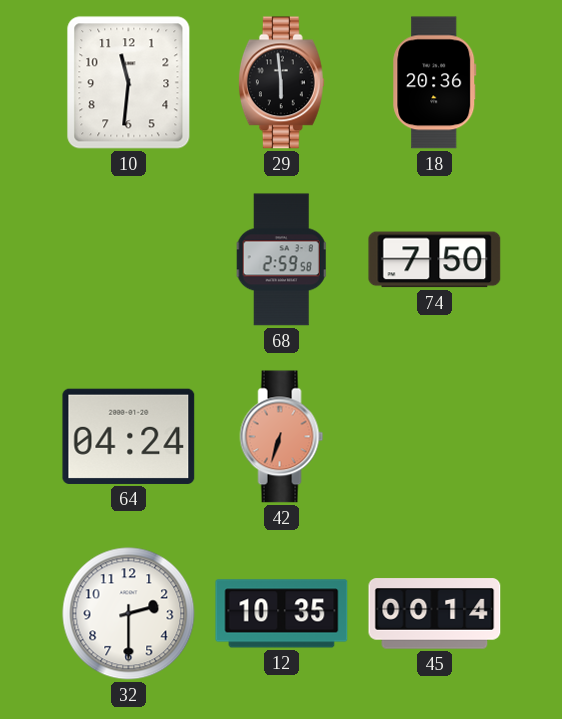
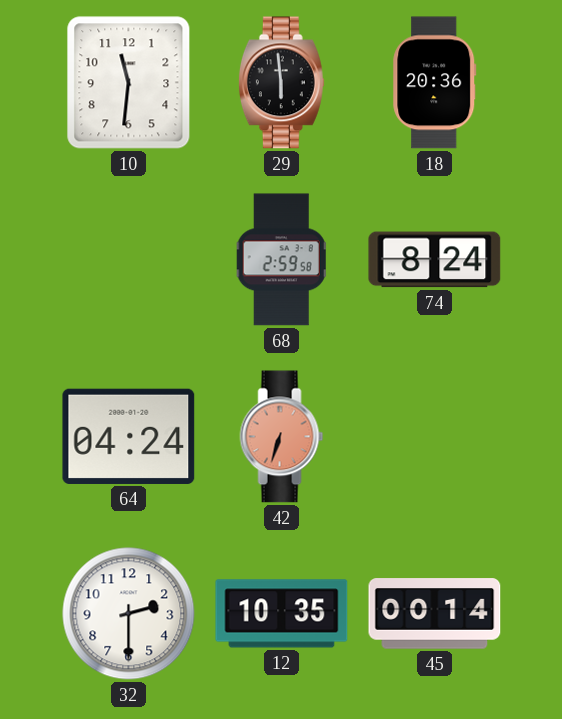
74: 7:50 -> 8:24 (435, 260)
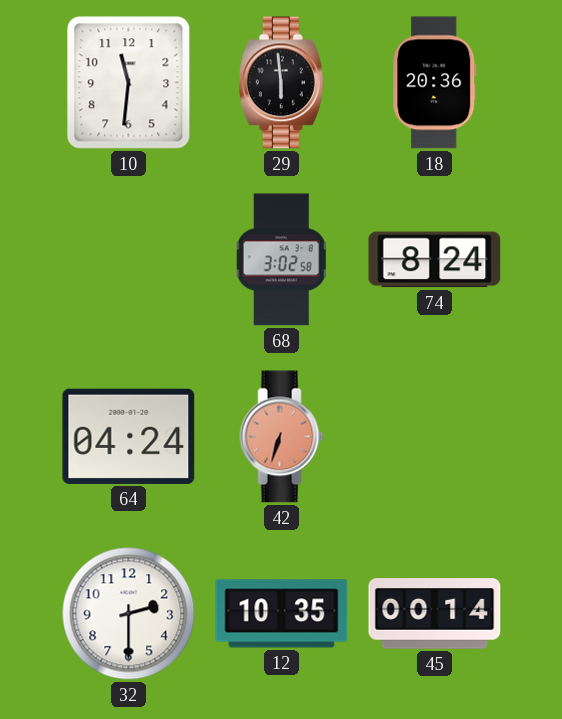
68: 2:59 -> 3:02 (281, 260)
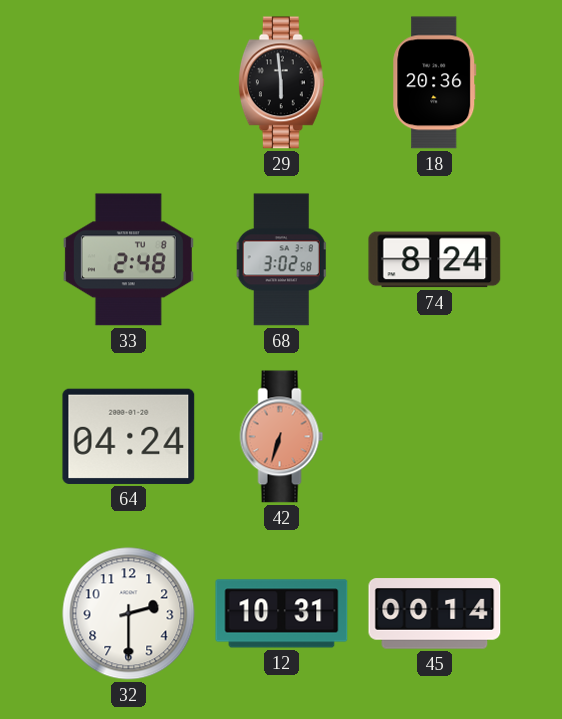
10: 11:31 -> none (129, 83)
33: none -> 2:48 (128, 260)
12: 10:35 -> 10:31 (282, 614)
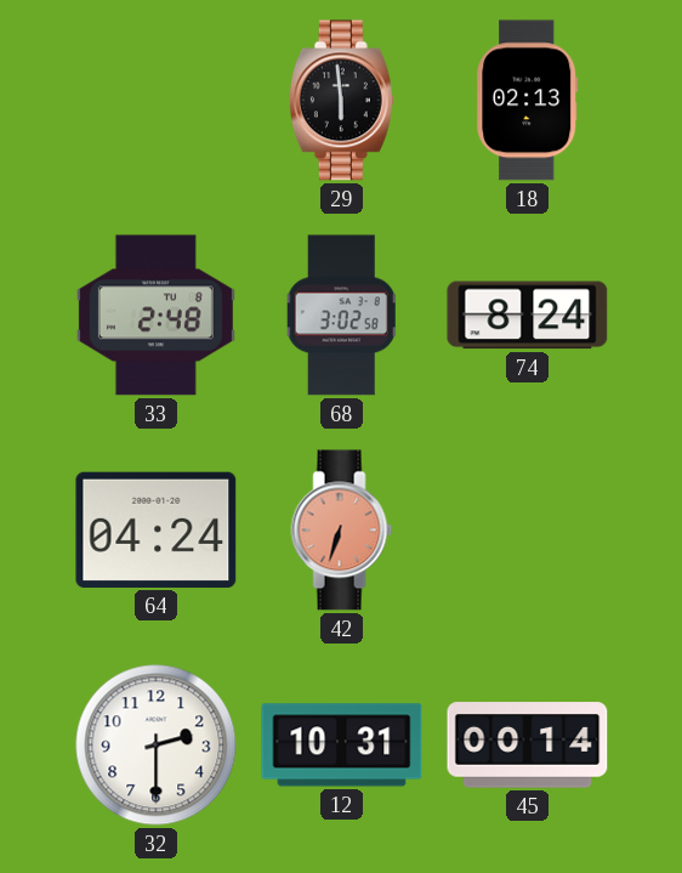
18: 20:36 -> 02:13 (528, 101)
